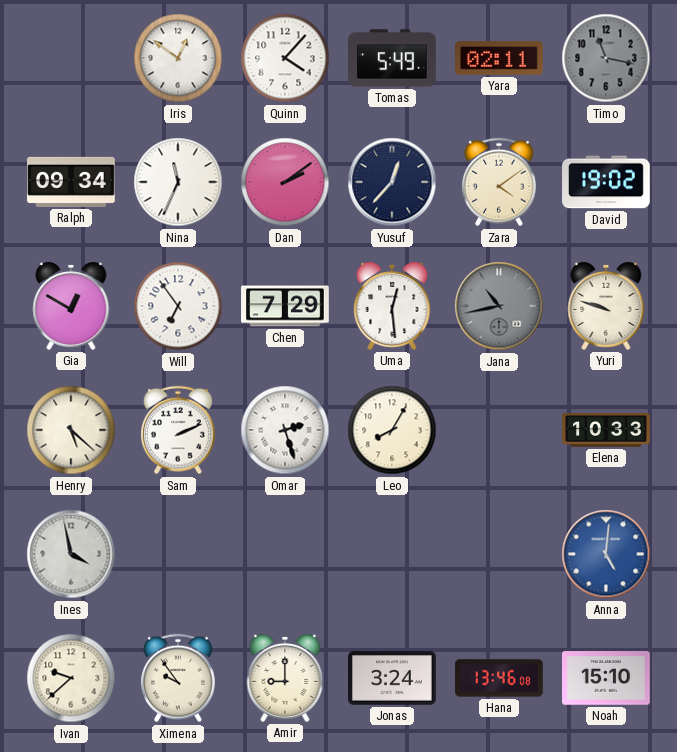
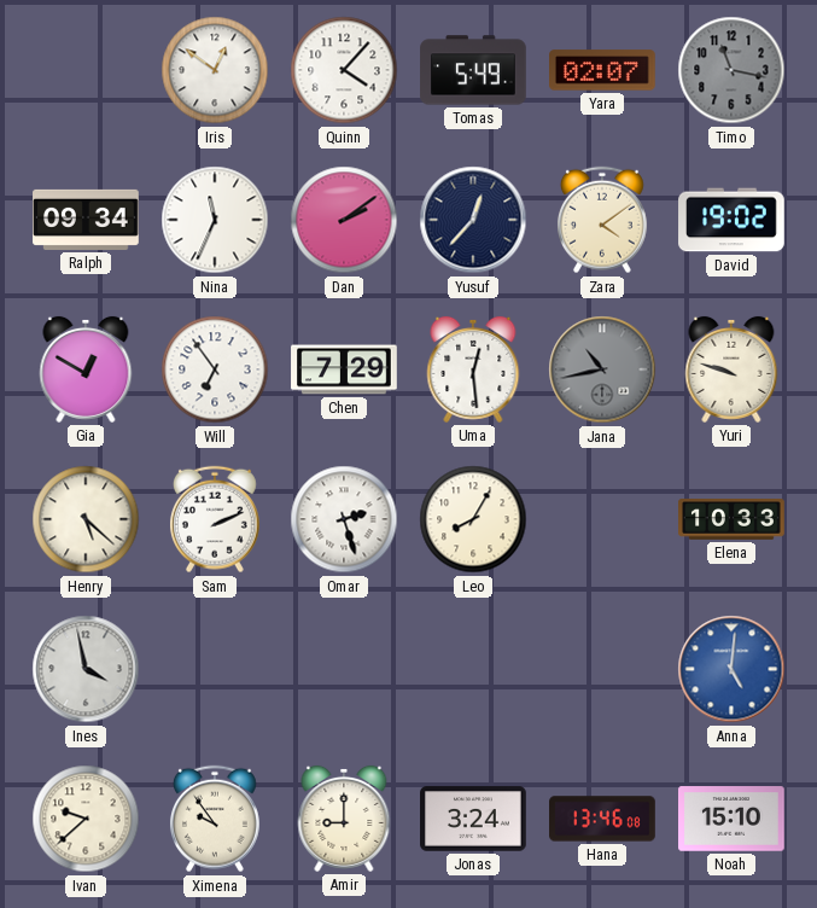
Yara: 02:11 -> 02:07 (603, 70)
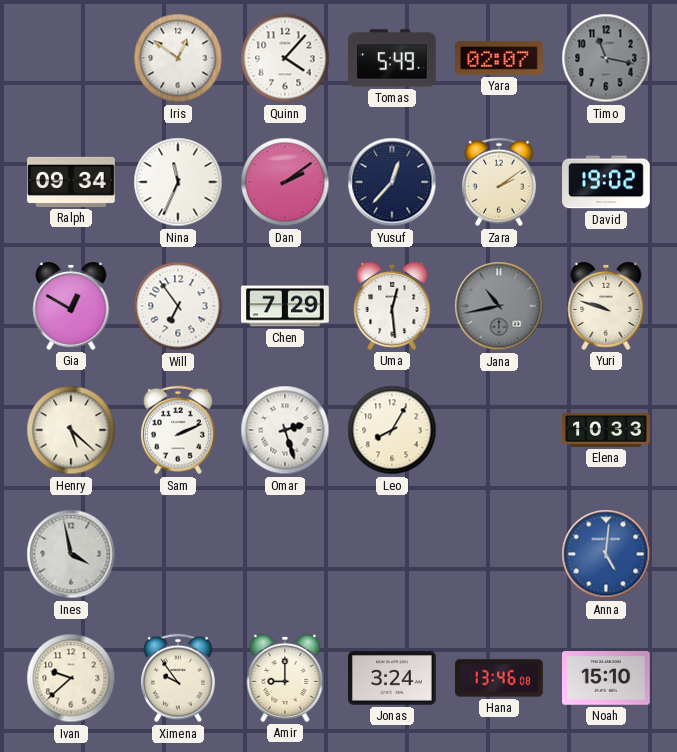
Zara: 4:09 -> 2:09 (499, 182)
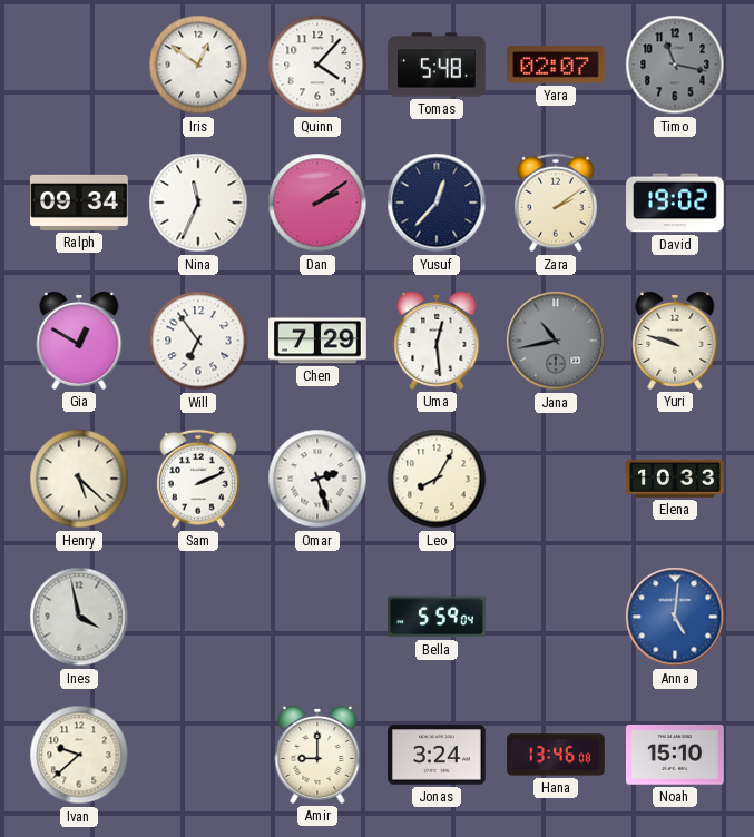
Tomas: 5:49 -> 5:48 (437, 65)
Bella: none -> 5:59 (437, 617)
Ximena: 9:54 -> none (178, 678)
